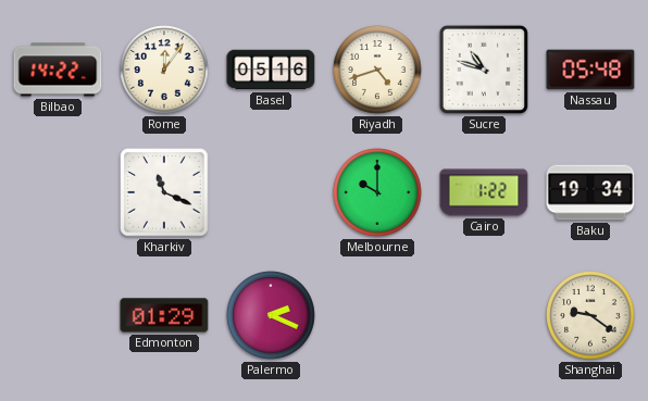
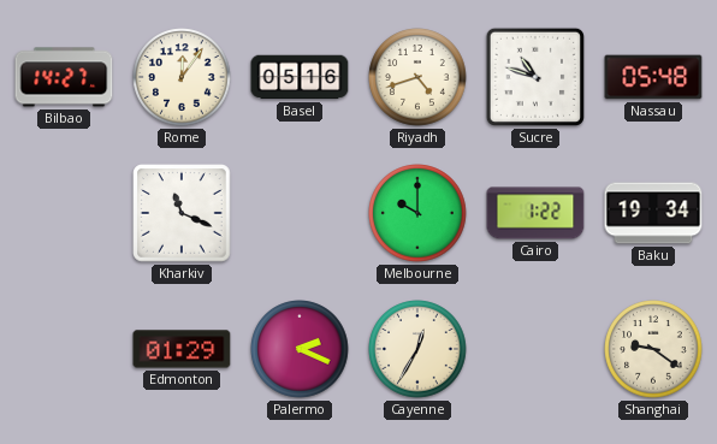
Bilbao: 14:22 -> 14:27 (64, 77)
Cayenne: none -> 12:35 (417, 349)
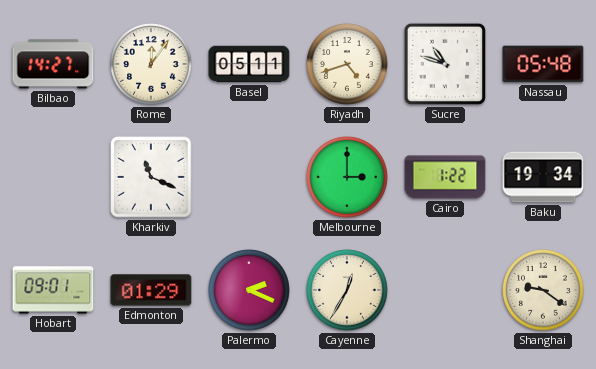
Basel: 05:16 -> 05:11 (249, 64)
Melbourne: 10:00 -> 3:00 (347, 177)
Hobart: none -> 09:01 (53, 290)
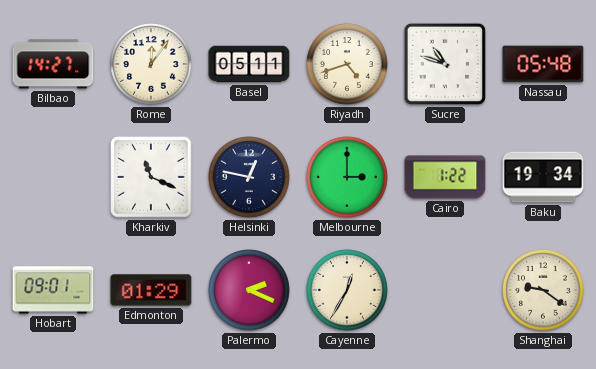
Helsinki: none -> 12:47 (249, 177)
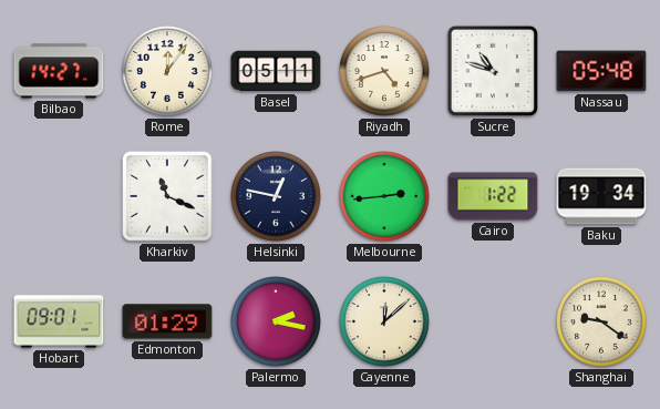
Melbourne: 3:00 -> 2:44 (384, 196)
Palermo: 2:19 -> 2:17 (276, 321)
Cayenne: 12:35 -> 12:08 (384, 321)
